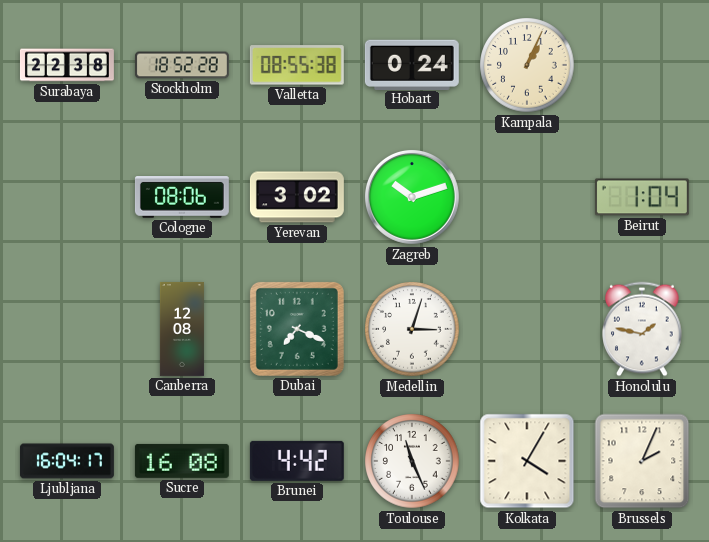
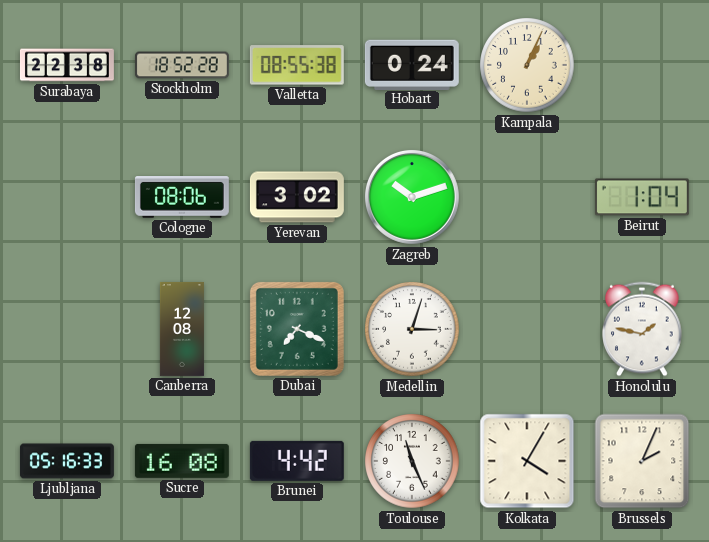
Ljubljana: 16:04 -> 05:16 (67, 461)
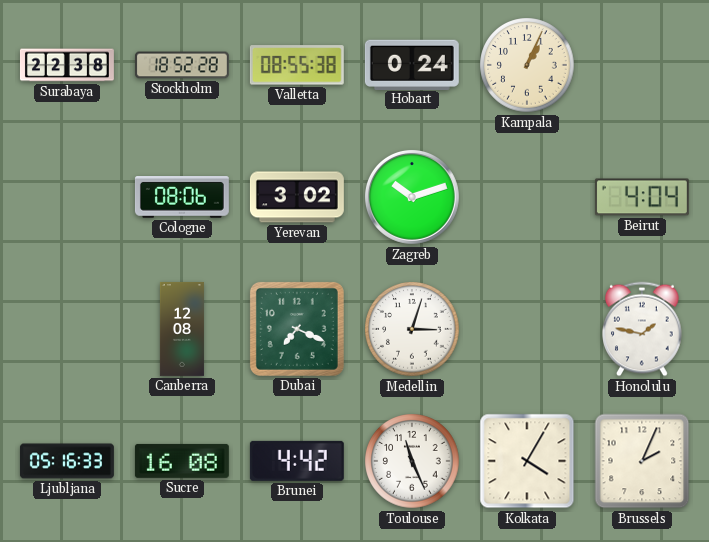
Beirut: 1:04 -> 4:04 (642, 197)
